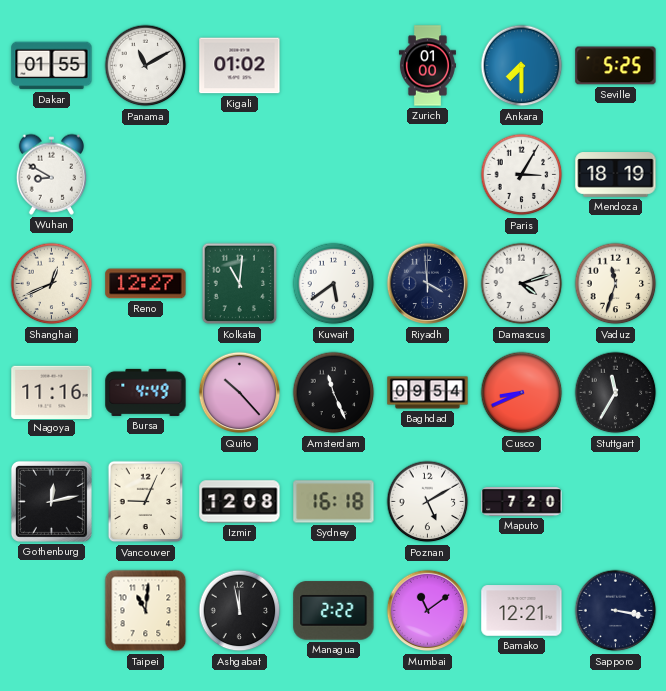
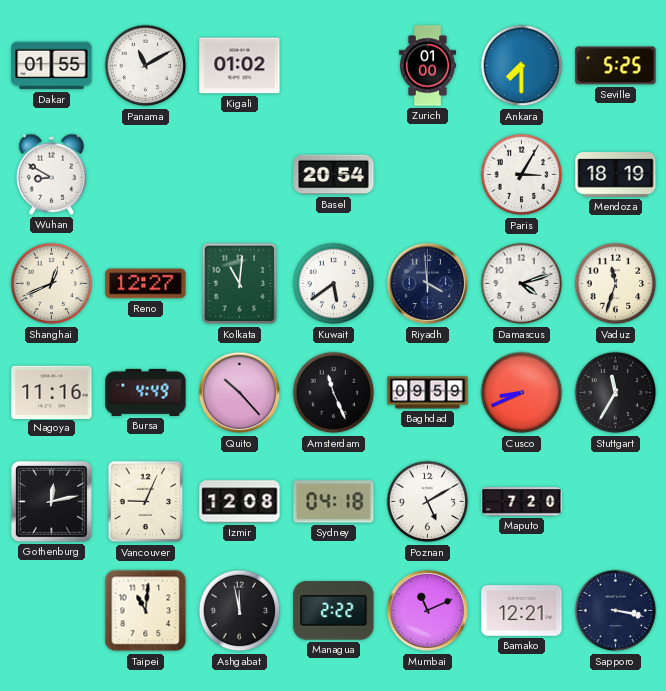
Basel: none -> 20:54 (334, 175)
Baghdad: 09:54 -> 09:59 (428, 393)
Sydney: 16:18 -> 04:18 (334, 502)
Mumbai: 11:09 -> 11:11 (428, 611)
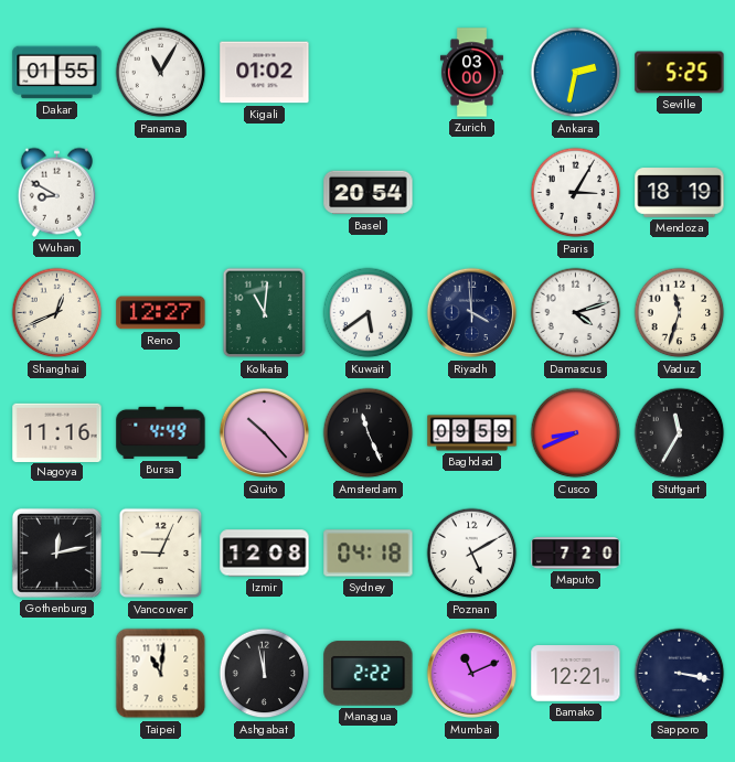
Panama: 11:10 -> 11:05 (161, 73)
Zurich: 01:00 -> 03:00 (471, 73)
Ankara: 7:30 -> 2:32 (576, 73)
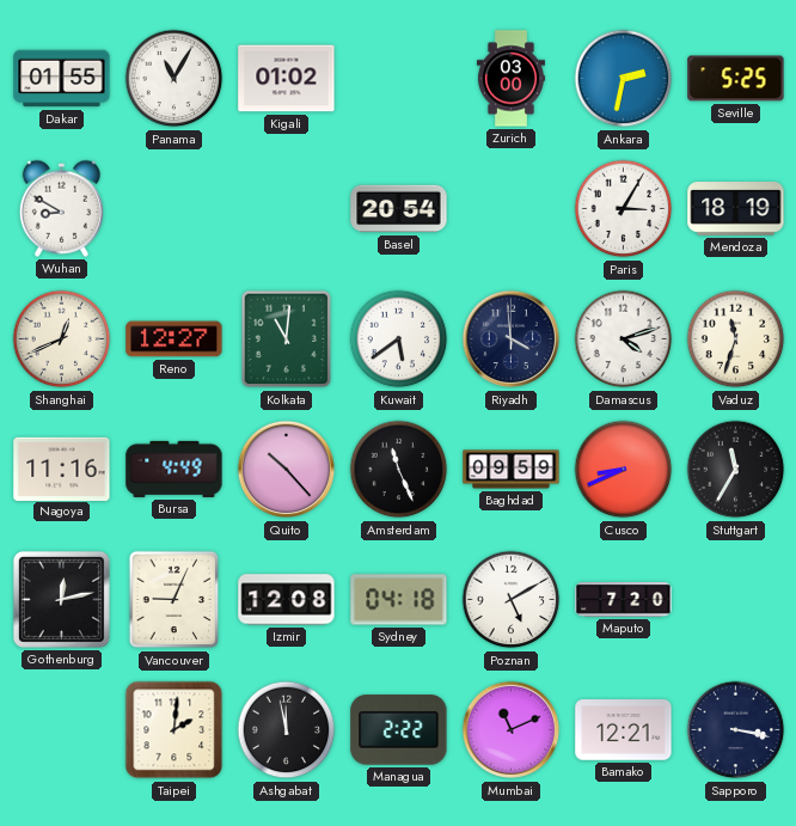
Taipei: 11:01 -> 2:01 (174, 730)
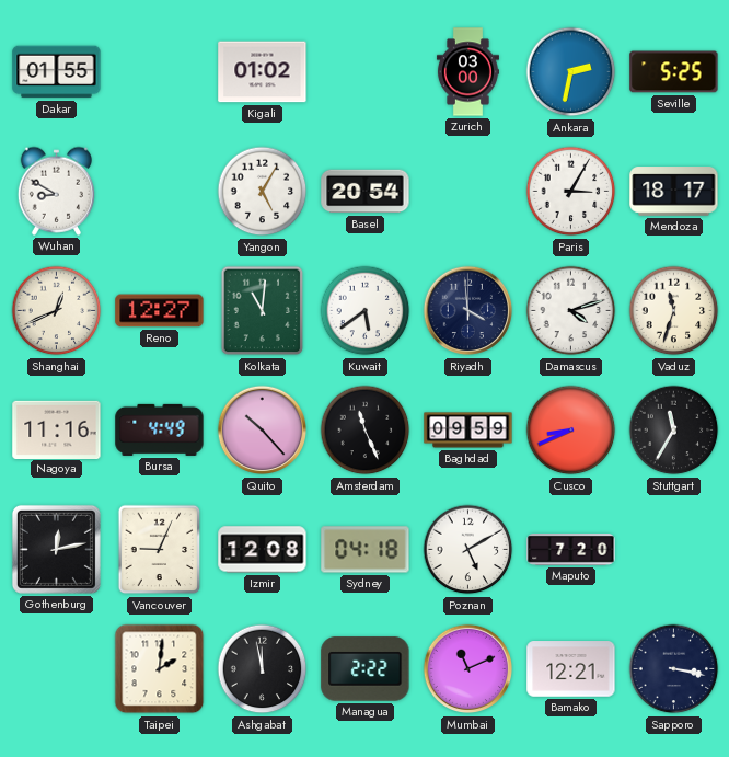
Panama: 11:05 -> none (174, 79)
Yangon: none -> 5:05 (263, 192)
Mendoza: 18:19 -> 18:17 (674, 192)
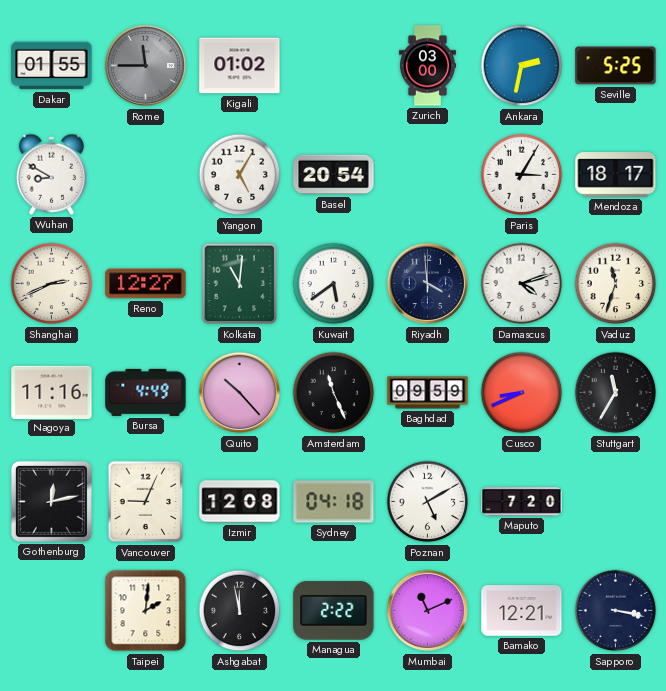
Rome: none -> 11:45 (146, 66)
Shanghai: 12:41 -> 2:41 (52, 284)
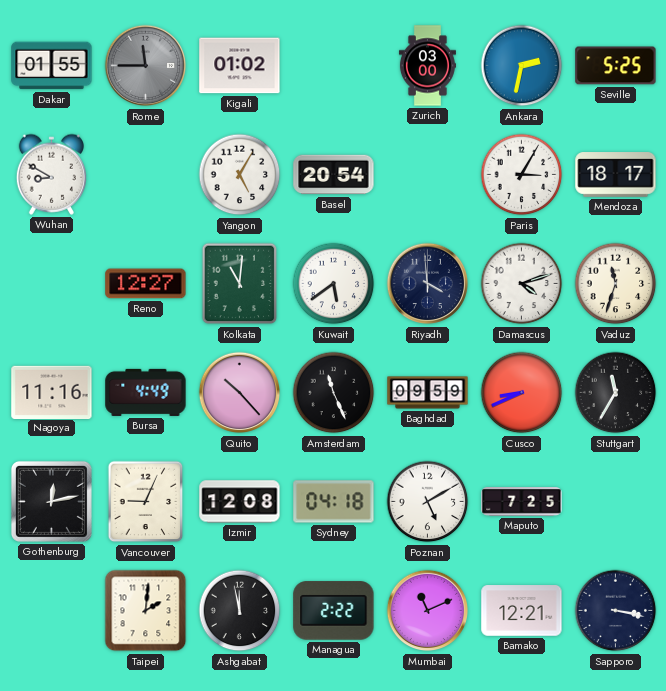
Shanghai: 2:41 -> none (52, 284)
Maputo: 7:20 -> 7:25 (522, 502)
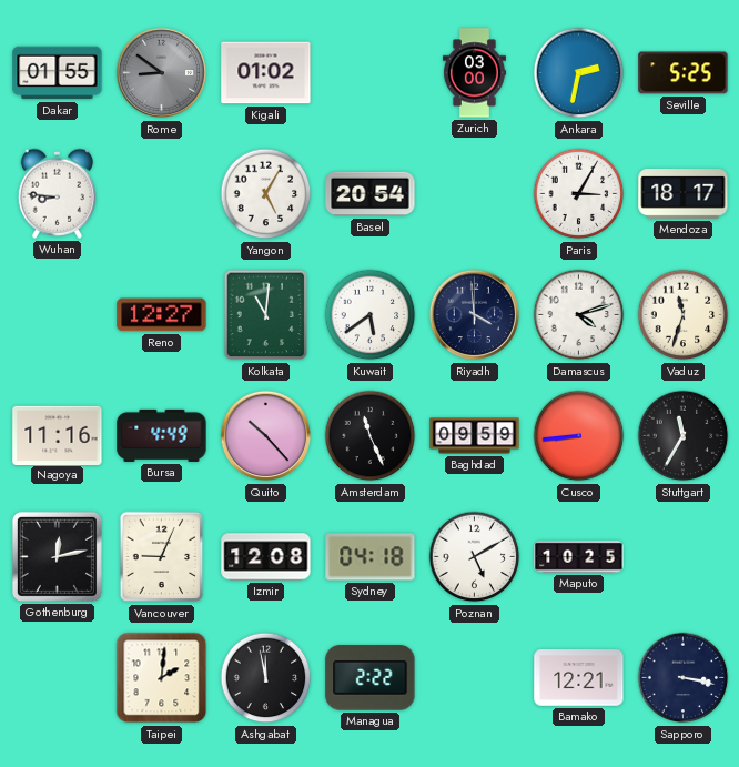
Rome: 11:45 -> 8:51 (162, 73)
Wuhan: 8:50 -> 8:46 (57, 193)
Cusco: 8:41 -> 8:44 (579, 436)
Maputo: 7:25 -> 10:25 (579, 557)
Mumbai: 11:11 -> none (428, 611)
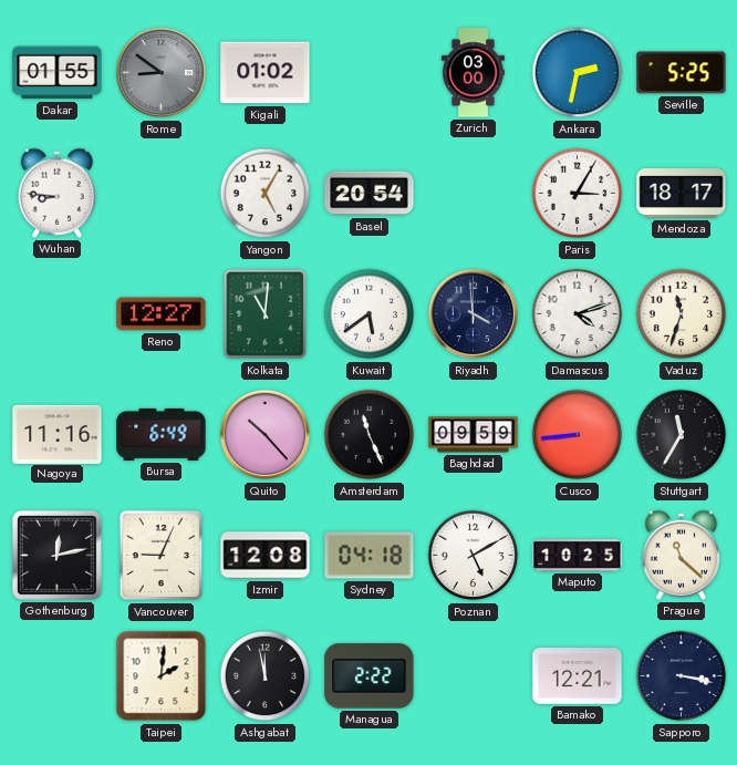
Bursa: 4:49 -> 6:49 (162, 434)
Prague: none -> 11:22 (681, 555)
